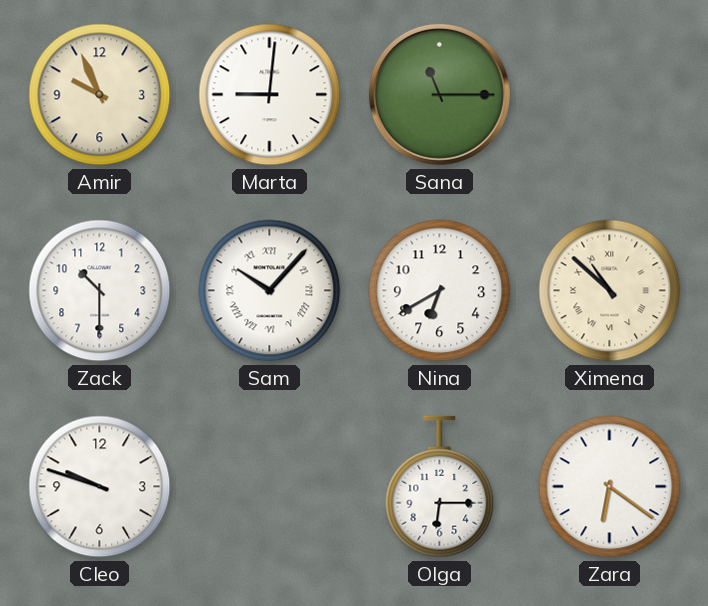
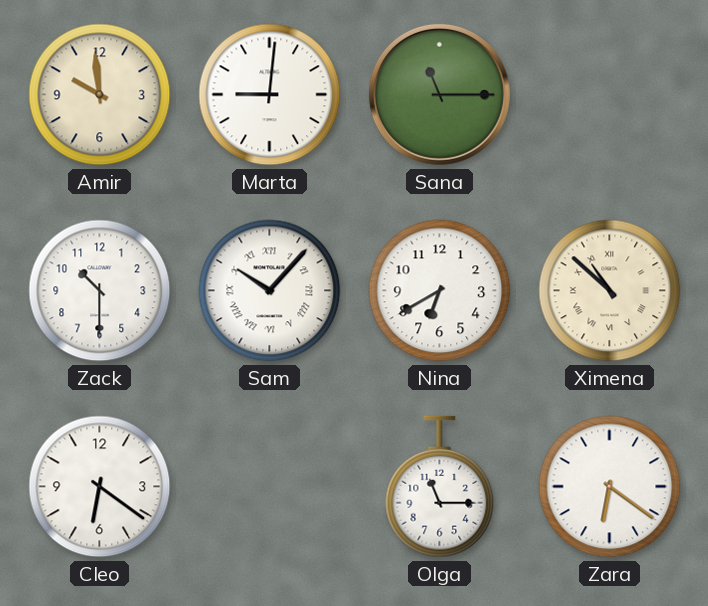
Amir: 9:56 -> 9:59 (100, 95)
Cleo: 9:48 -> 6:21 (100, 487)
Olga: 6:15 -> 11:15 (440, 487)
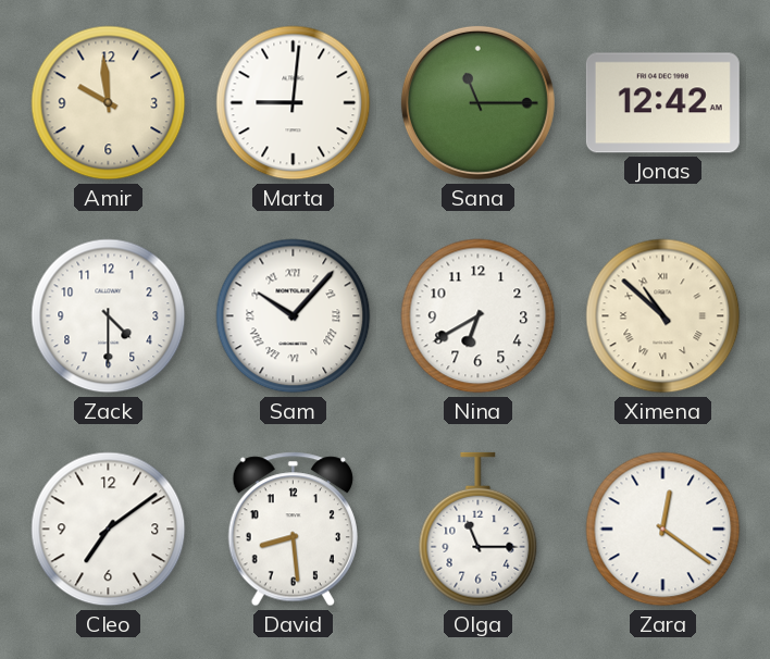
Jonas: none -> 12:42 (662, 103)
Zack: 10:30 -> 4:30 (109, 316)
Cleo: 6:21 -> 7:09 (109, 530)
David: none -> 8:29 (293, 530)
Zara: 6:21 -> 12:21 (663, 530)
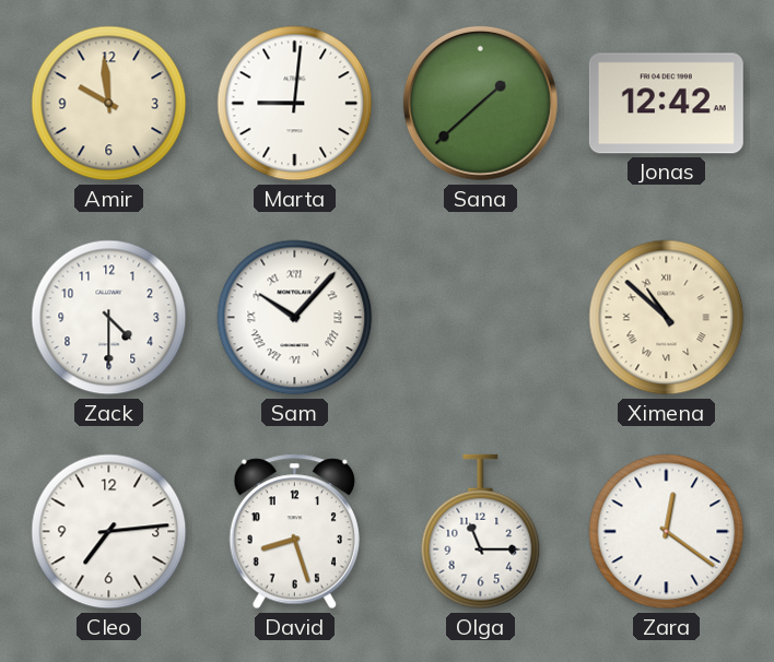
Sana: 11:15 -> 1:38 (480, 103)
Nina: 6:40 -> none (479, 316)
Cleo: 7:09 -> 7:14 (109, 532)
David: 8:29 -> 8:27 (294, 532)
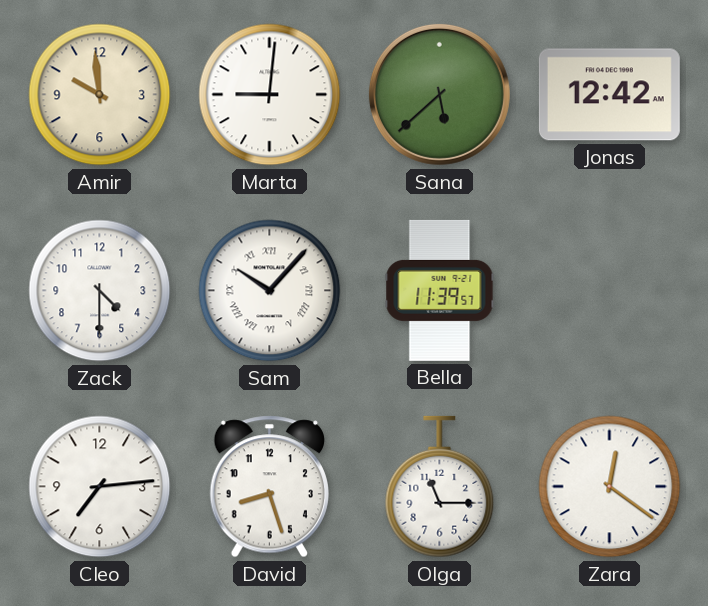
Sana: 1:38 -> 5:38 (439, 94)
Bella: none -> 11:39 (440, 290)
Ximena: 10:52 -> none (667, 318)
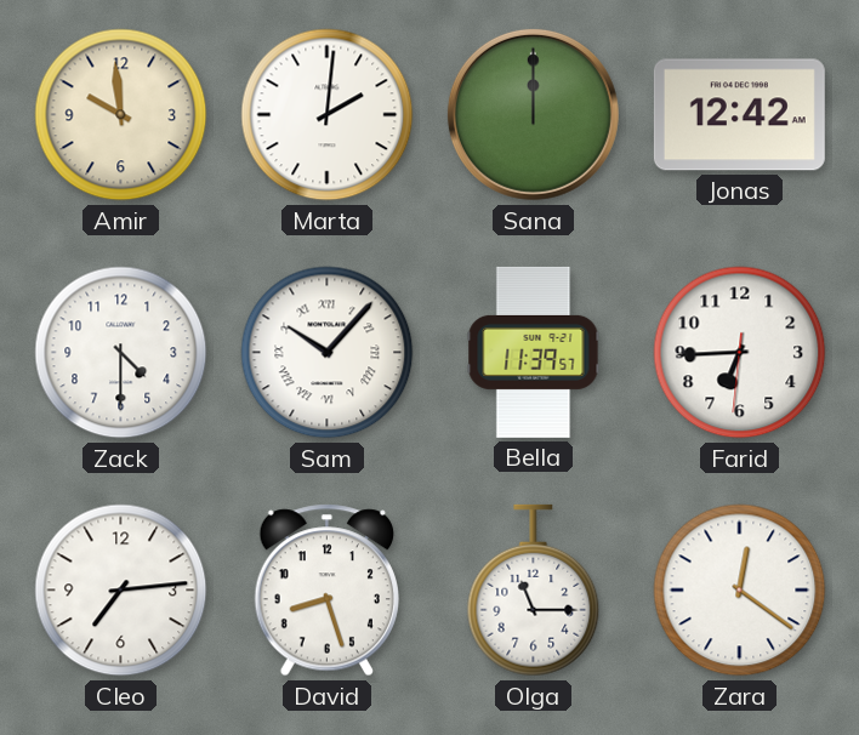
Marta: 9:01 -> 2:01 (328, 115)
Sana: 5:38 -> 12:00 (533, 114)
Farid: none -> 6:44 (740, 353)
